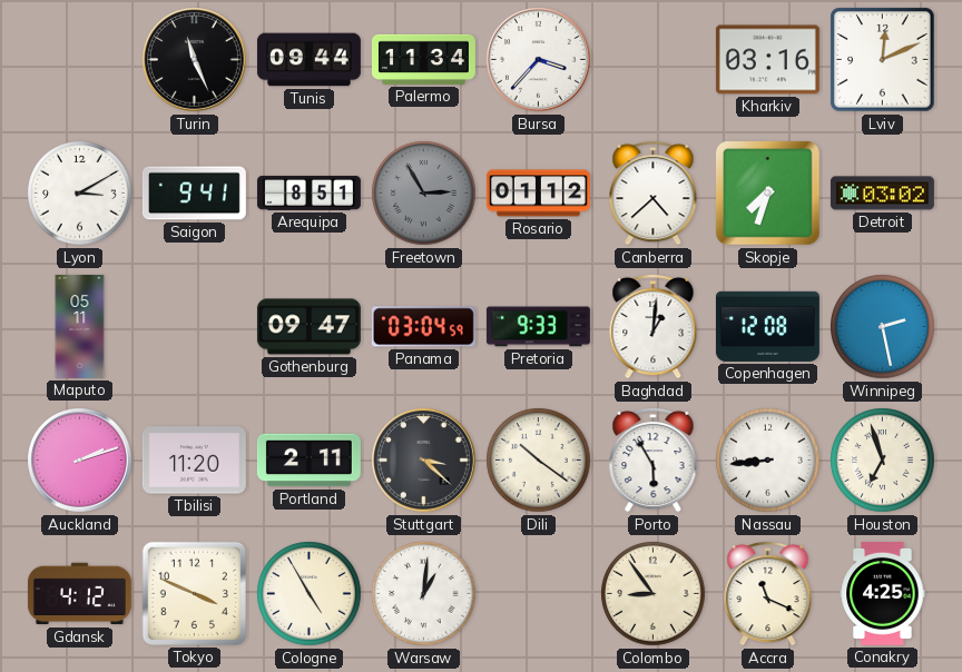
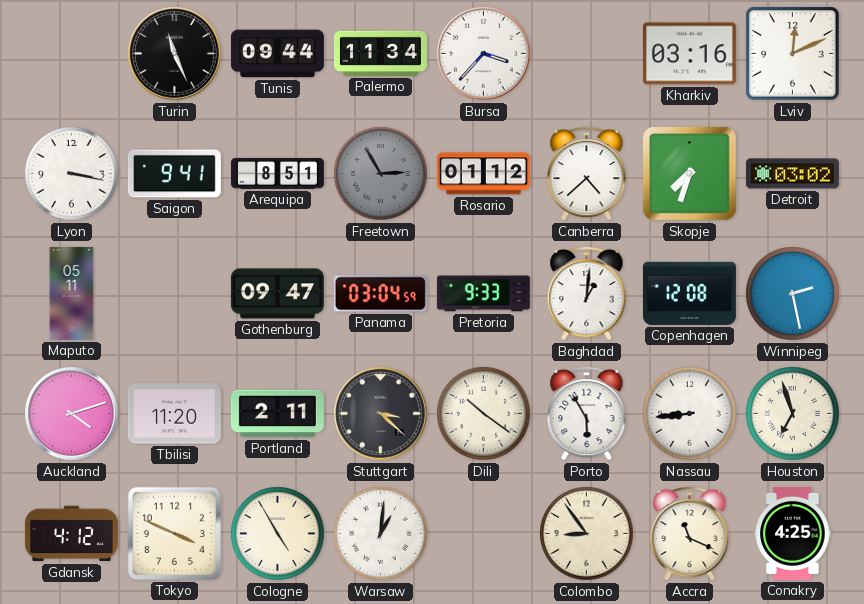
Lyon: 3:10 -> 3:17 (72, 174)
Auckland: 2:12 -> 4:12 (72, 414)
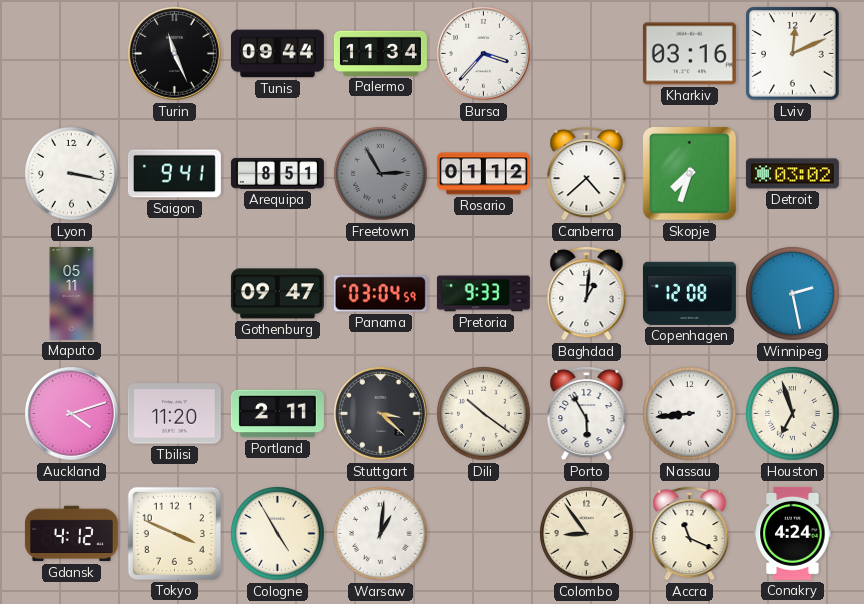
Conakry: 4:25 -> 4:24 (793, 533)
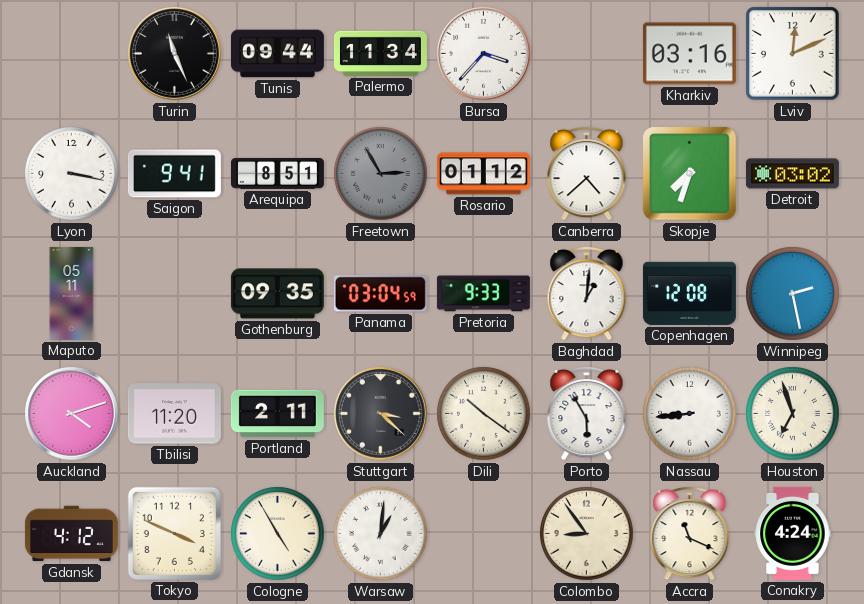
Gothenburg: 09:47 -> 09:35 (277, 294)
